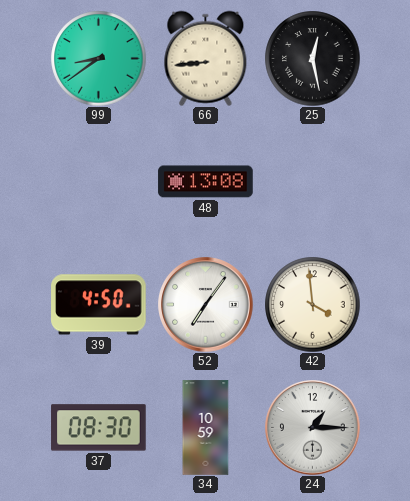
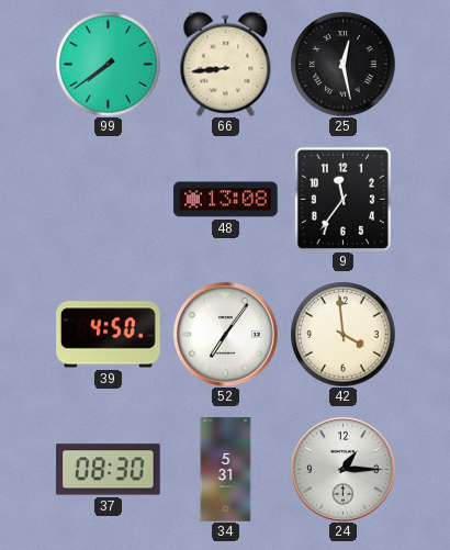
99: 8:39 -> 7:39 (108, 64)
9: none -> 11:36 (342, 199)
34: 10:59 -> 5:31 (226, 470)
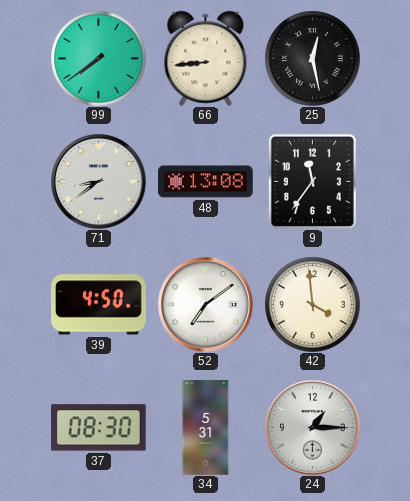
71: none -> 8:39 (99, 182)
52: 7:06 -> 7:09 (206, 305)
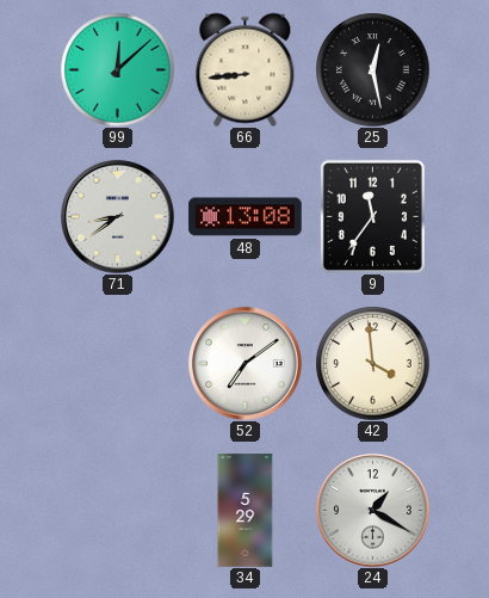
99: 7:39 -> 12:08 (117, 69)
39: 4:50 -> none (99, 305)
37: 08:30 -> none (99, 428)
34: 5:31 -> 5:29 (246, 511)
24: 1:15 -> 1:20 (373, 511)
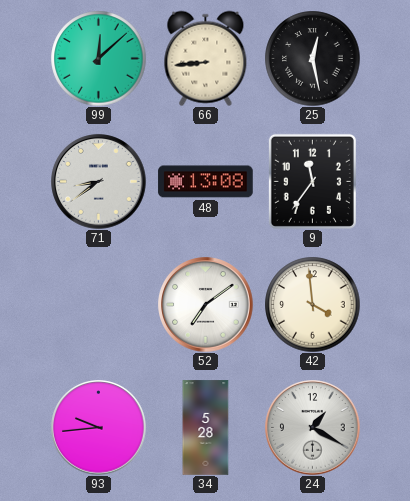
93: none -> 9:44 (99, 428)
34: 5:29 -> 5:28 (206, 428)
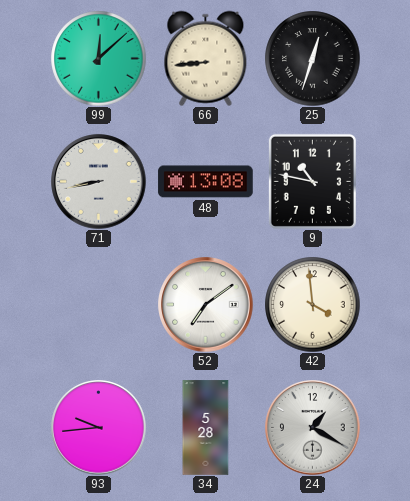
25: 12:28 -> 12:33 (312, 58)
71: 8:39 -> 8:43 (99, 182)
9: 11:36 -> 10:47 (312, 181)
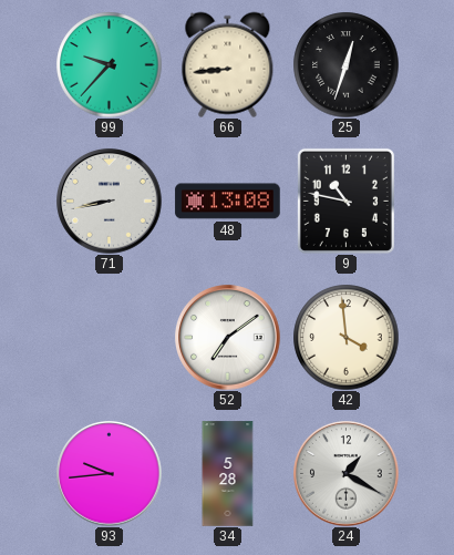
99: 12:08 -> 9:37 (109, 64)
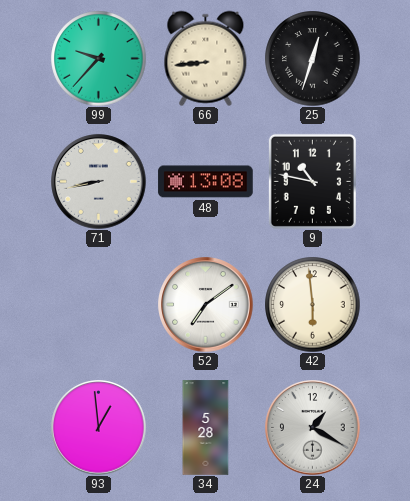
42: 3:59 -> 5:59 (312, 304)
93: 9:44 -> 12:59 (99, 428)
